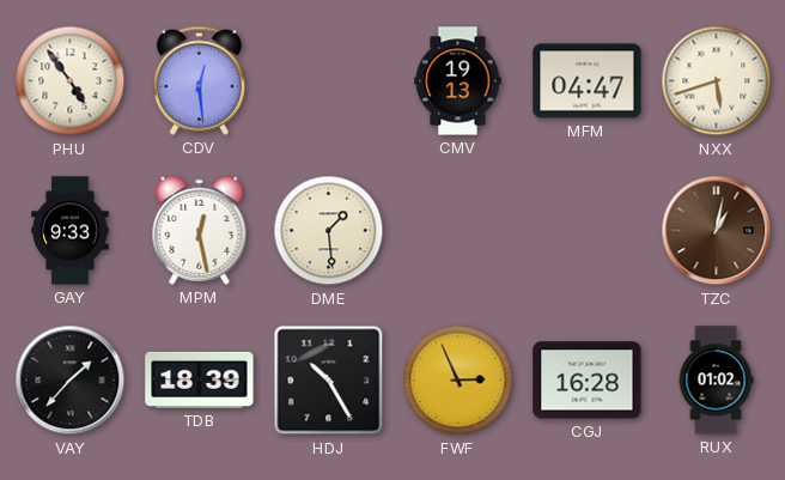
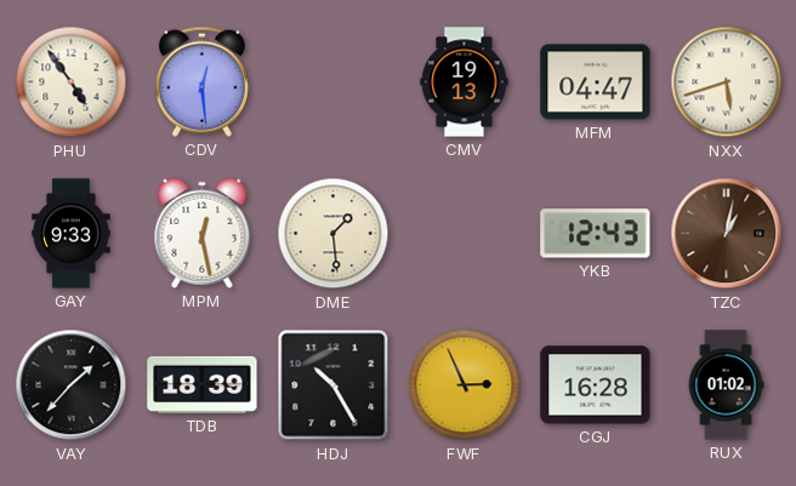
YKB: none -> 12:43 (596, 234)
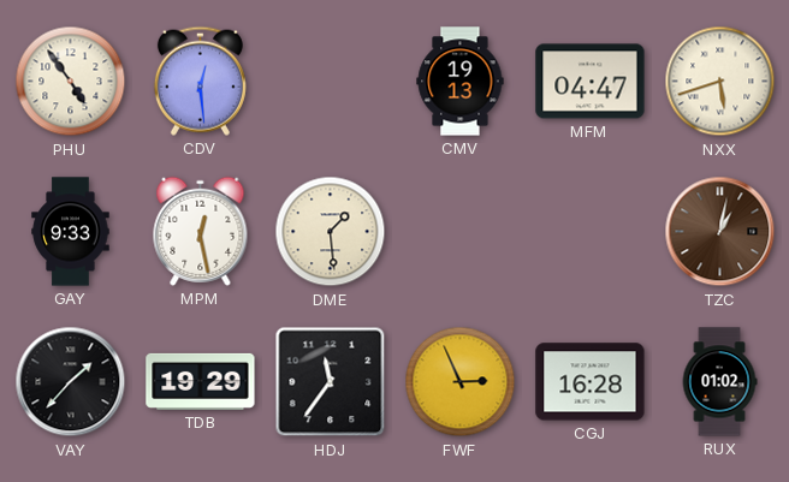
YKB: 12:43 -> none (596, 234)
TDB: 18:39 -> 19:29 (201, 381)
HDJ: 10:25 -> 11:36 (331, 382)
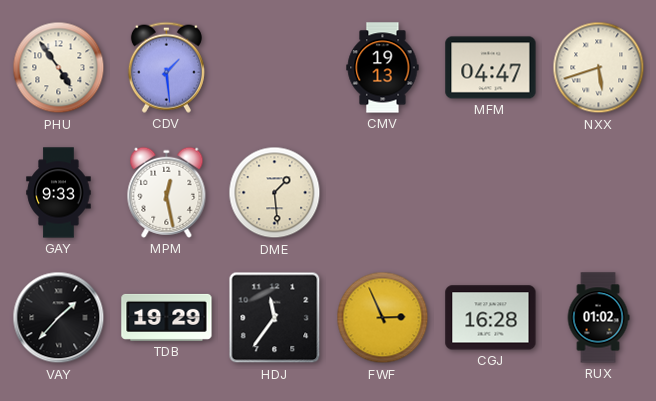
CDV: 12:29 -> 1:29 (166, 67)
TZC: 1:02 -> none (720, 232)
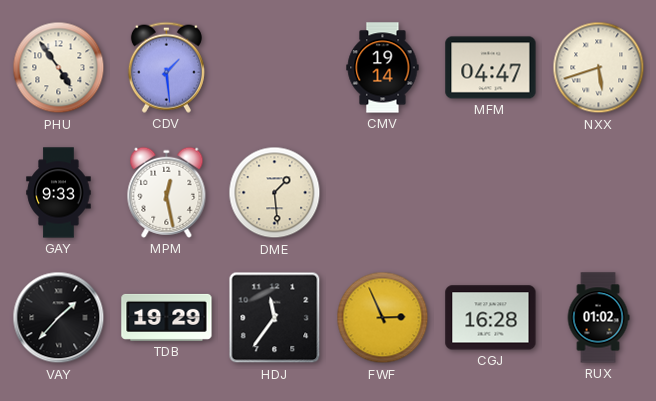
CMV: 19:13 -> 19:14 (383, 68)
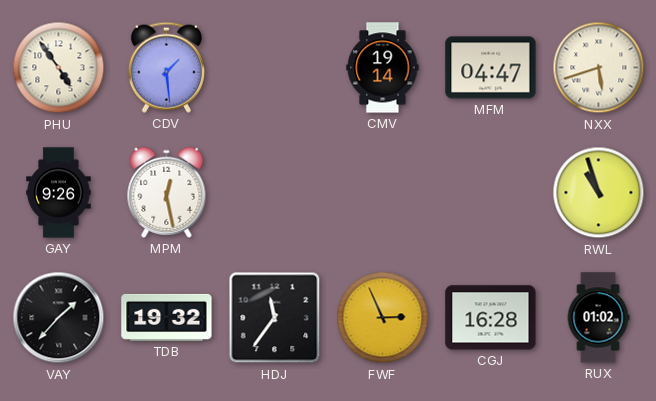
GAY: 9:33 -> 9:26 (59, 193)
DME: 1:29 -> none (275, 193)
RWL: none -> 10:57 (599, 193)
TDB: 19:29 -> 19:32 (167, 317)
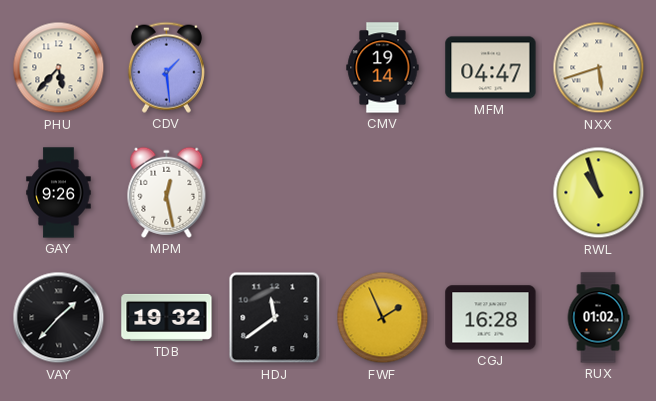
PHU: 4:54 -> 5:37 (59, 68)
HDJ: 11:36 -> 11:39 (275, 318)
FWF: 2:56 -> 1:56 (383, 318)
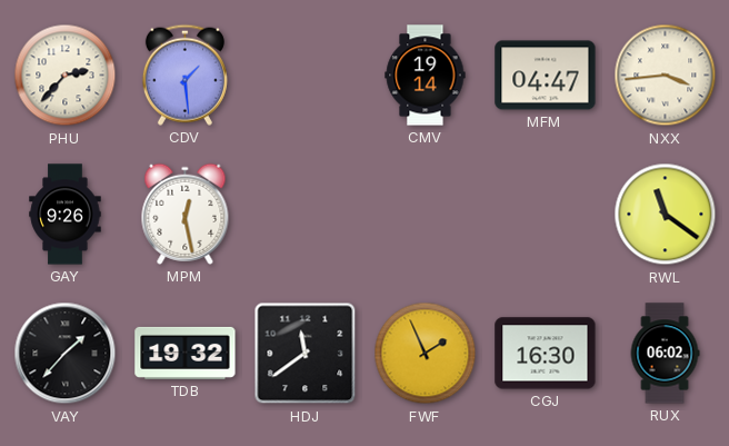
PHU: 5:37 -> 2:37 (66, 76)
NXX: 5:42 -> 3:44 (666, 76)
RWL: 10:57 -> 11:21 (666, 215)
CGJ: 16:28 -> 16:30 (546, 354)
RUX: 01:02 -> 06:02 (665, 354)
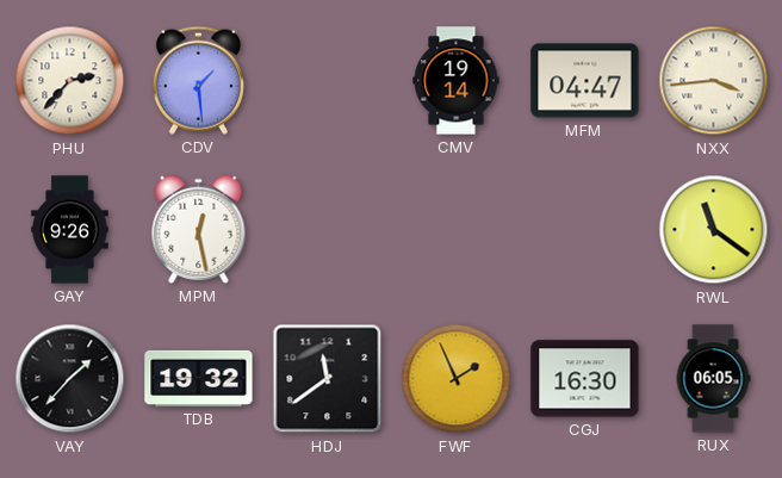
RUX: 06:02 -> 06:05 (713, 379)
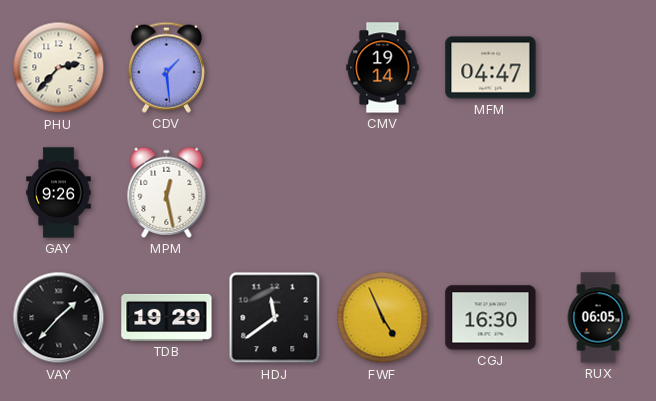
NXX: 3:44 -> none (714, 81)
RWL: 11:21 -> none (714, 230)
TDB: 19:32 -> 19:29 (167, 317)
FWF: 1:56 -> 4:56 (383, 318)
